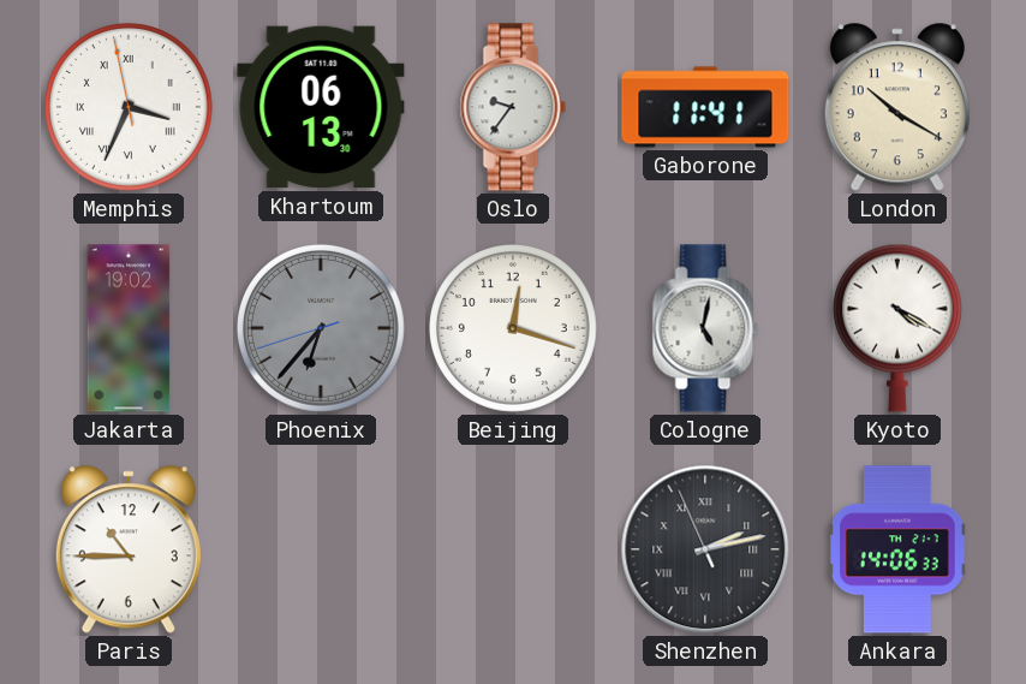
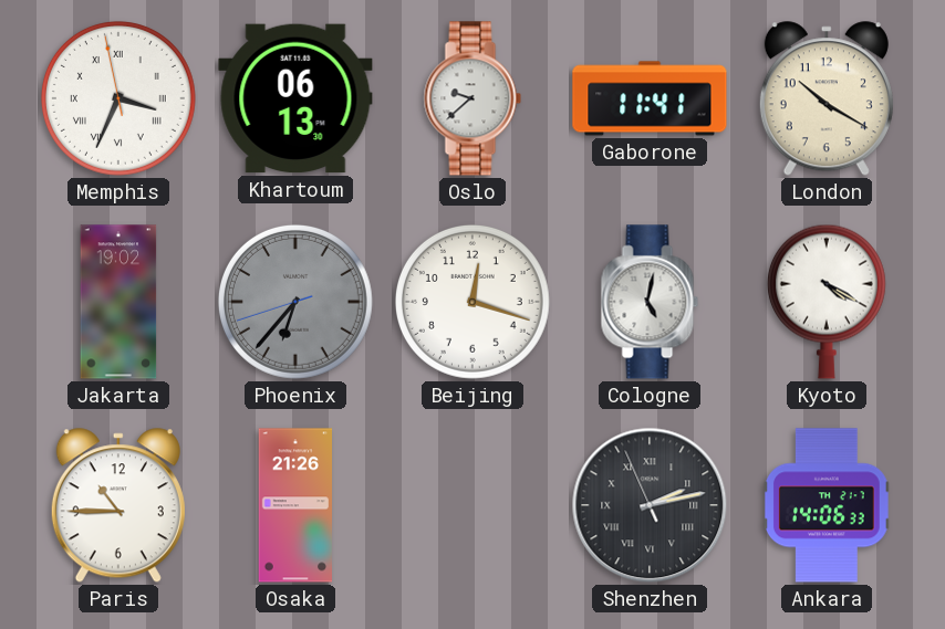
Oslo: 9:36 -> 9:38 (472, 98)
Osaka: none -> 21:26 (295, 505)
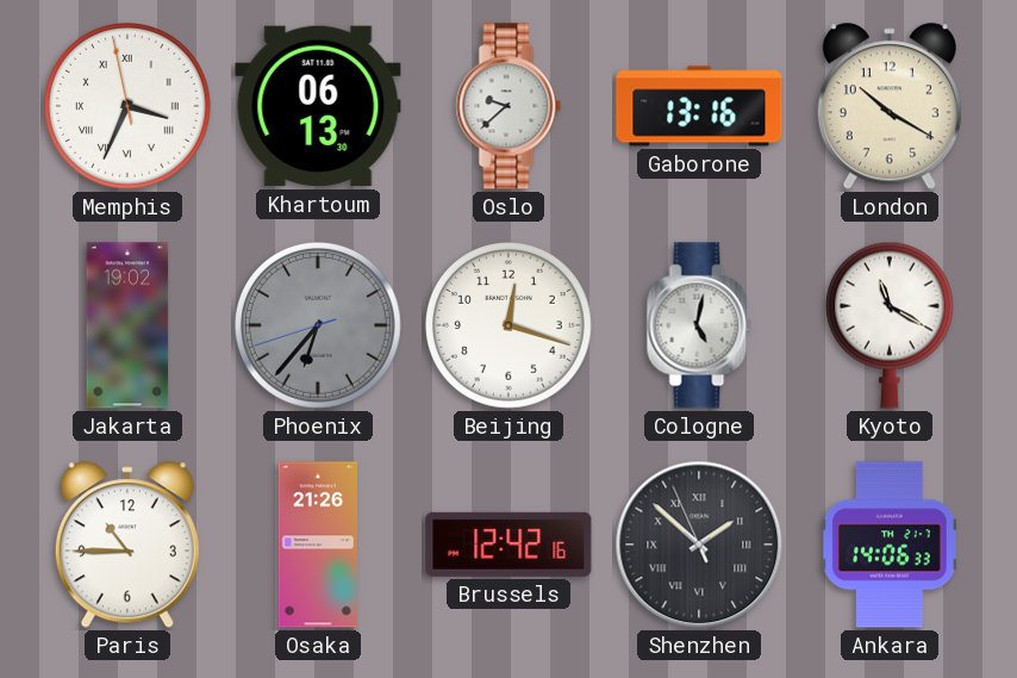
Gaborone: 11:41 -> 13:16 (699, 106)
Kyoto: 4:20 -> 11:20 (890, 325)
Brussels: none -> 12:42 (509, 545)
Shenzhen: 2:12 -> 1:51 (699, 545)
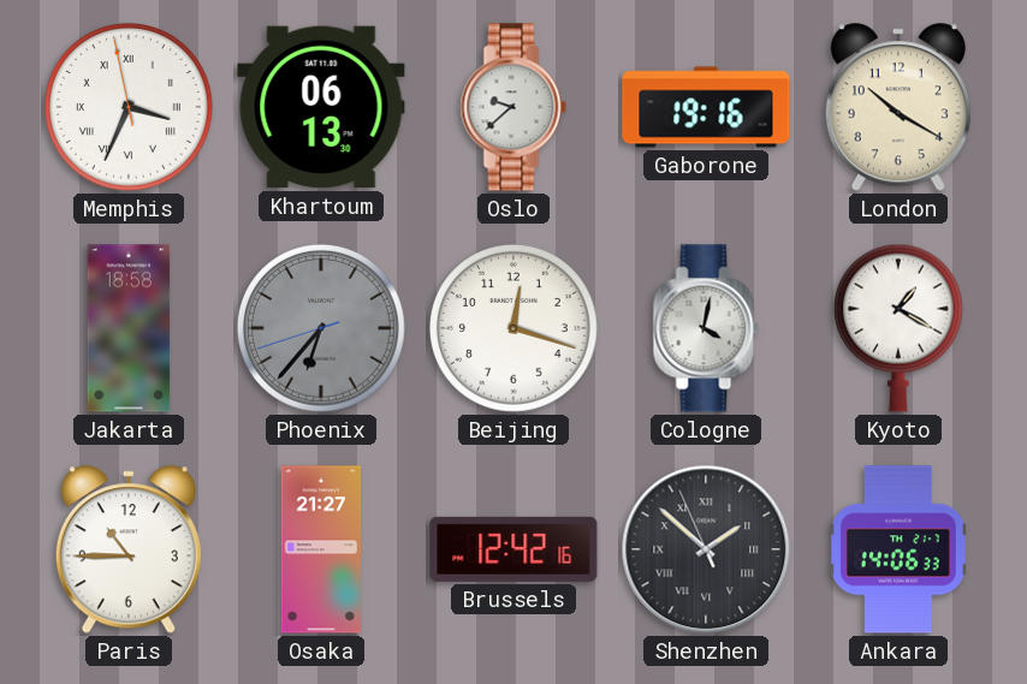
Gaborone: 13:16 -> 19:16 (706, 107)
Jakarta: 19:02 -> 18:58 (129, 328)
Cologne: 5:02 -> 4:02 (706, 328)
Kyoto: 11:20 -> 1:20 (898, 328)
Osaka: 21:26 -> 21:27 (321, 549)
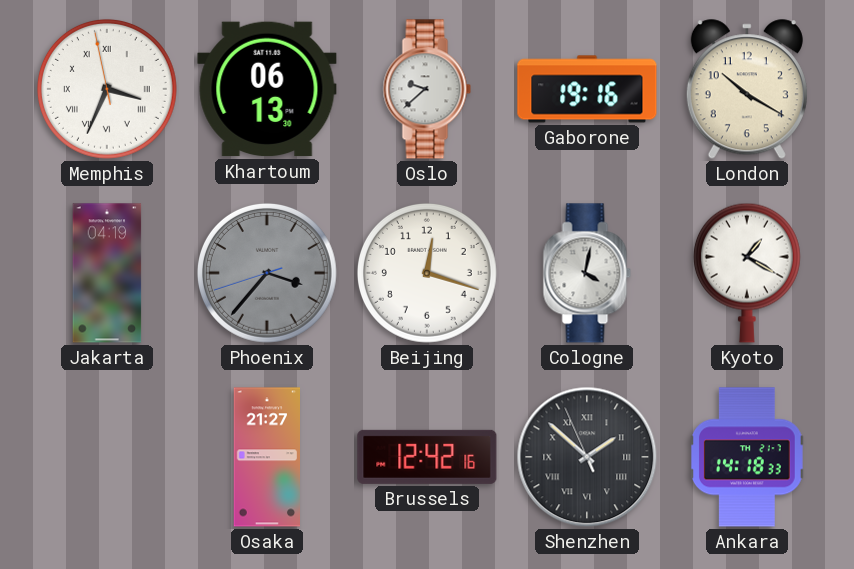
Jakarta: 18:58 -> 04:19 (107, 273)
Phoenix: 6:36 -> 3:36 (267, 273)
Paris: 10:45 -> none (129, 551)
Ankara: 14:06 -> 14:18 (748, 457)
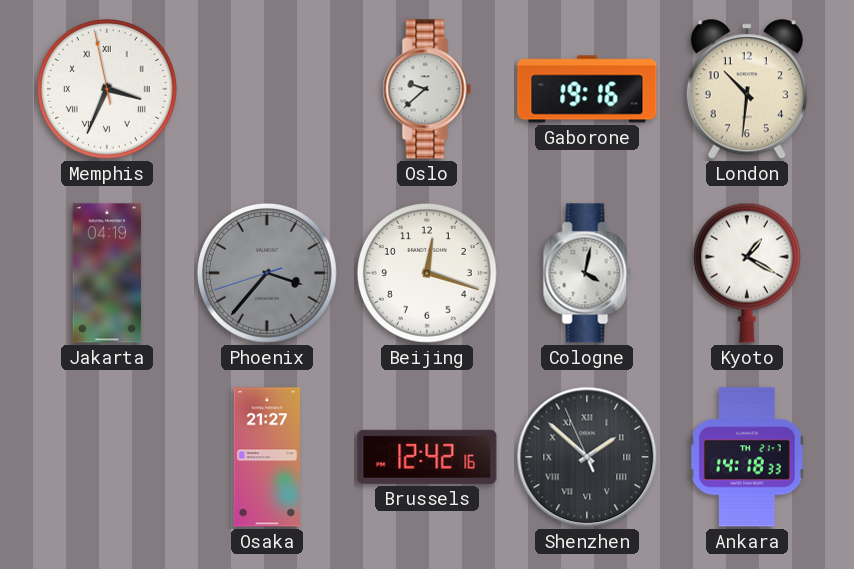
Khartoum: 06:13 -> none (267, 89)
London: 10:20 -> 10:31 (747, 90)
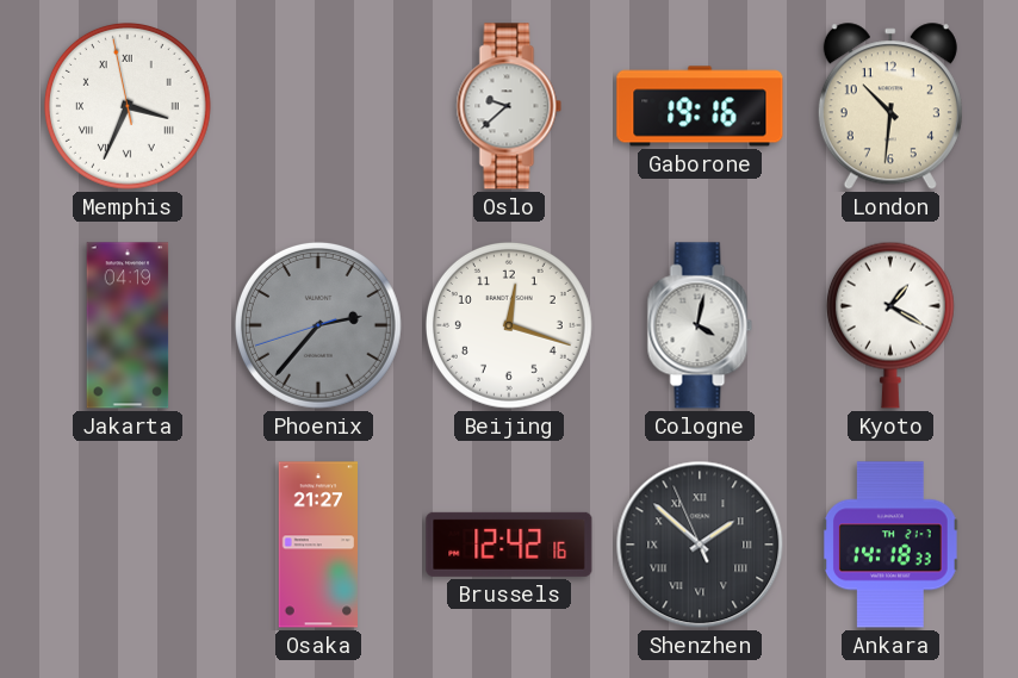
Phoenix: 3:36 -> 2:36 (318, 325)
